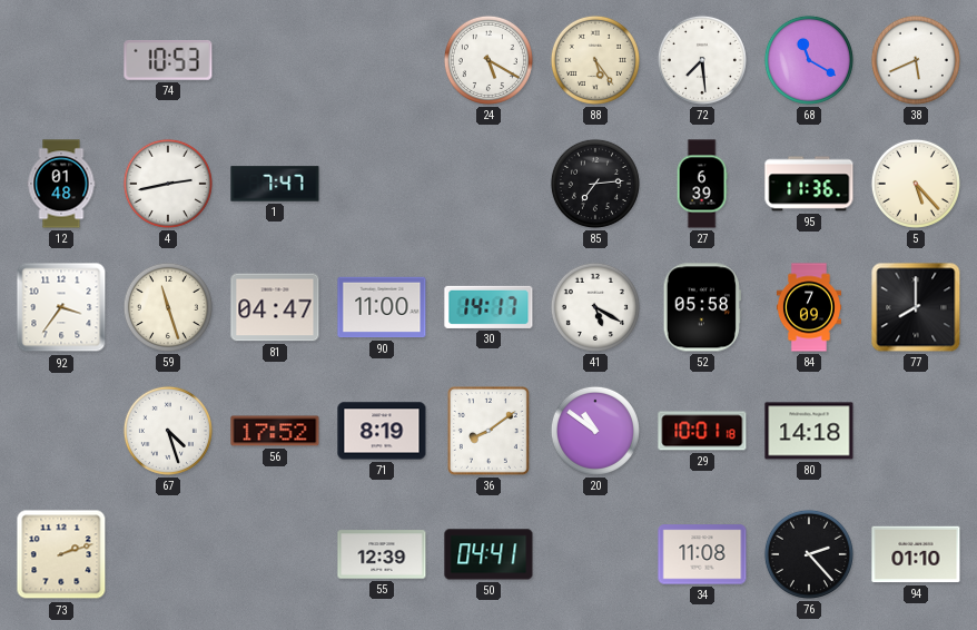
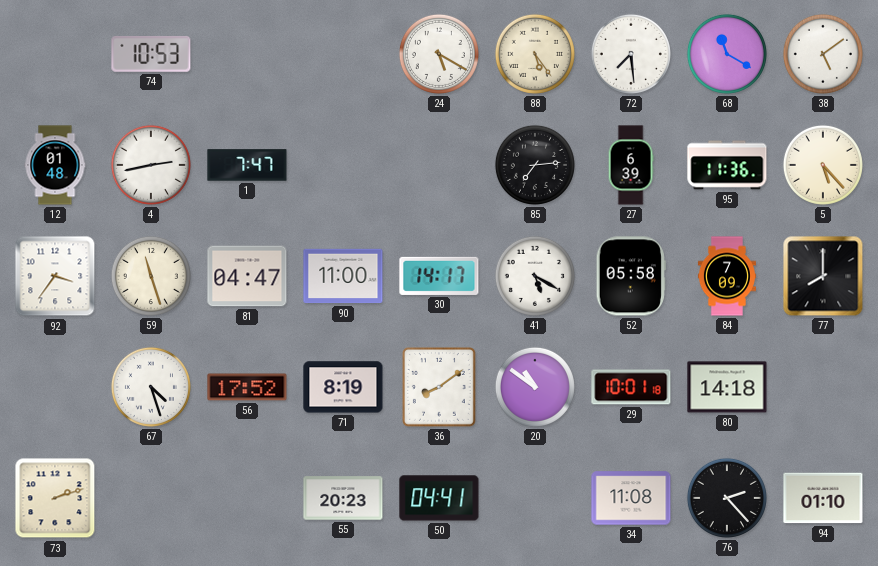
38: 5:41 -> 5:09 (823, 54)
55: 12:39 -> 20:23 (343, 498)
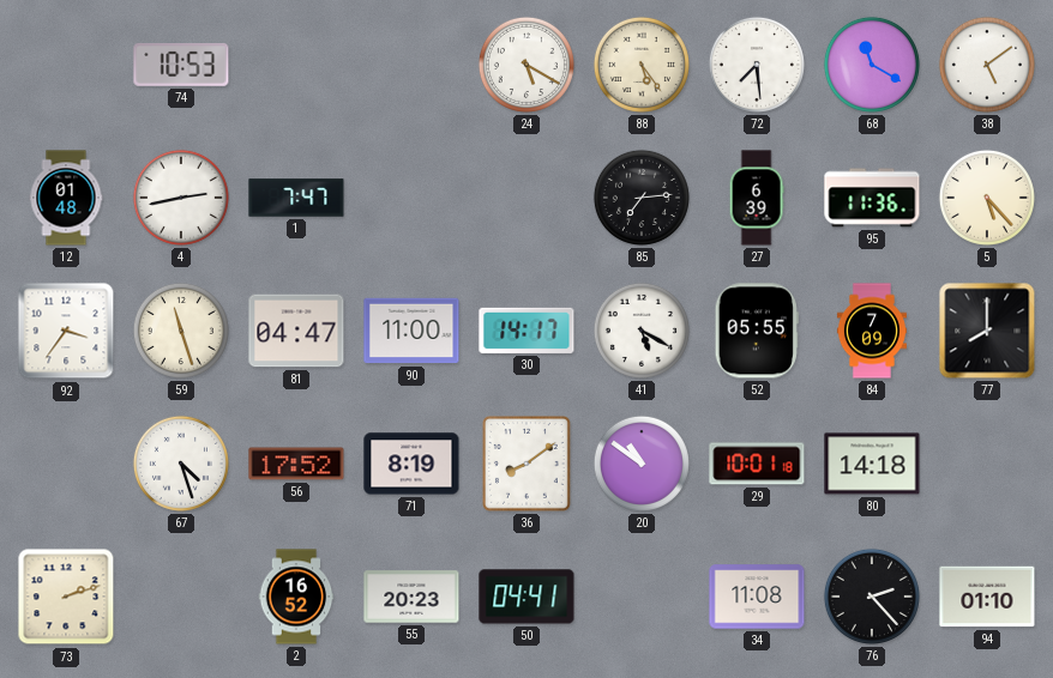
52: 05:58 -> 05:55 (757, 331)
2: none -> 16:52 (296, 597)
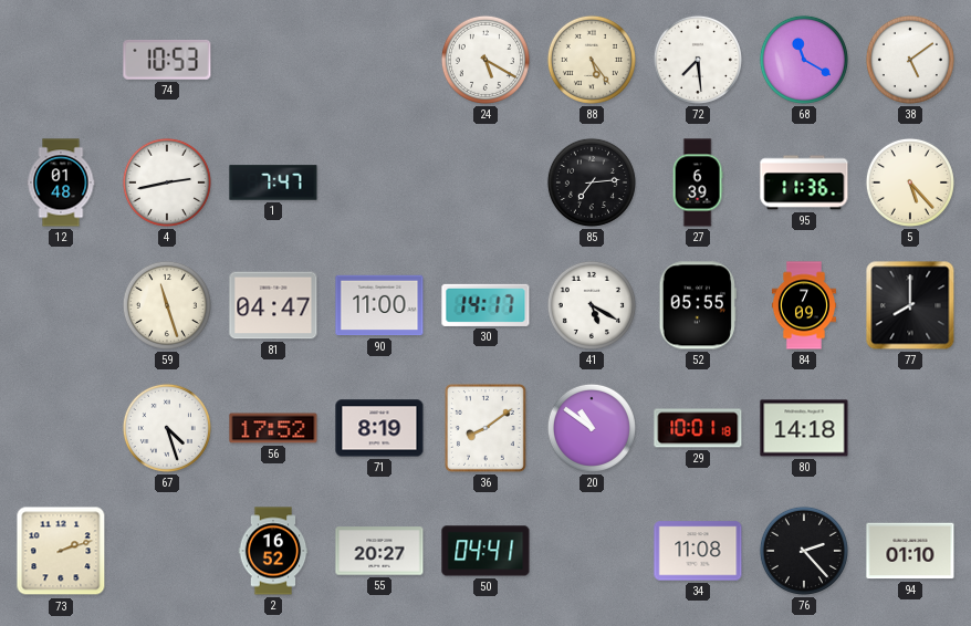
92: 3:36 -> none (66, 331)
55: 20:23 -> 20:27 (379, 551)
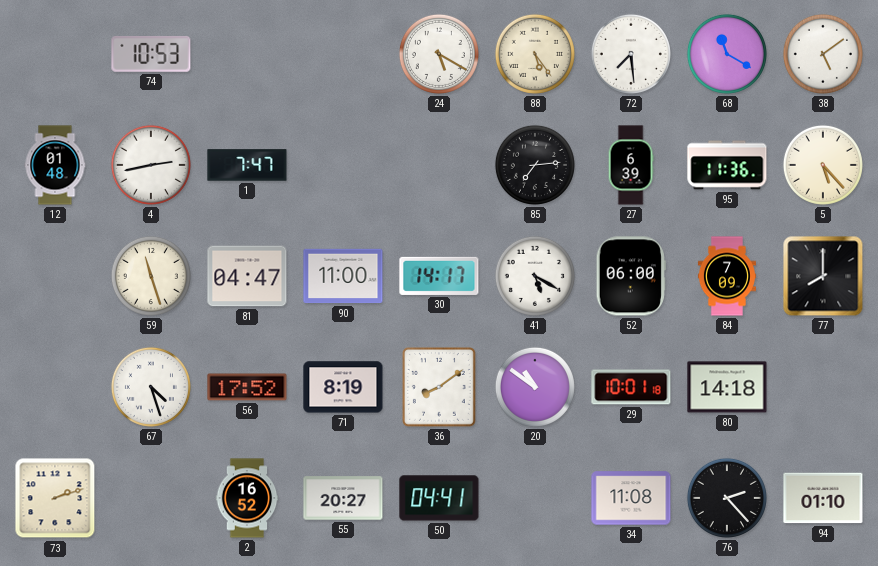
52: 05:55 -> 06:00 (631, 276)
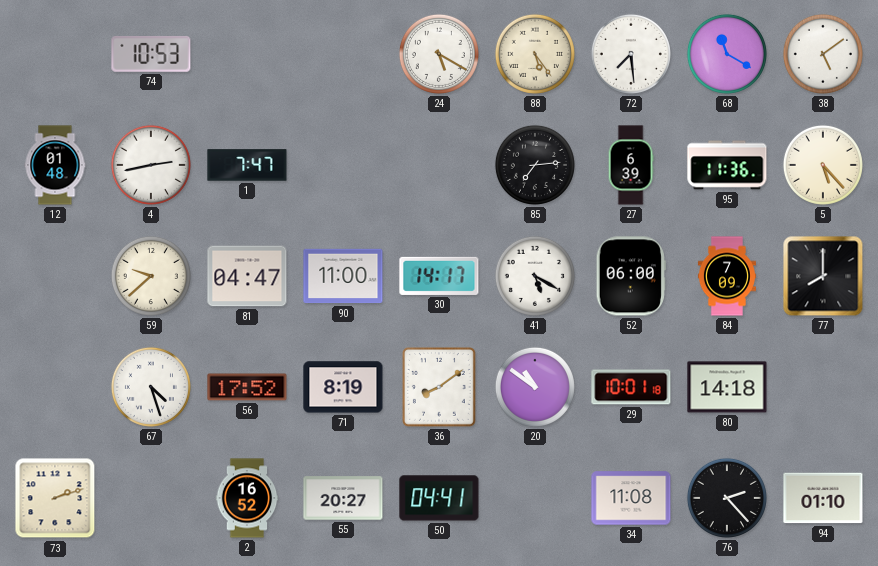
59: 11:27 -> 9:38 (151, 276)
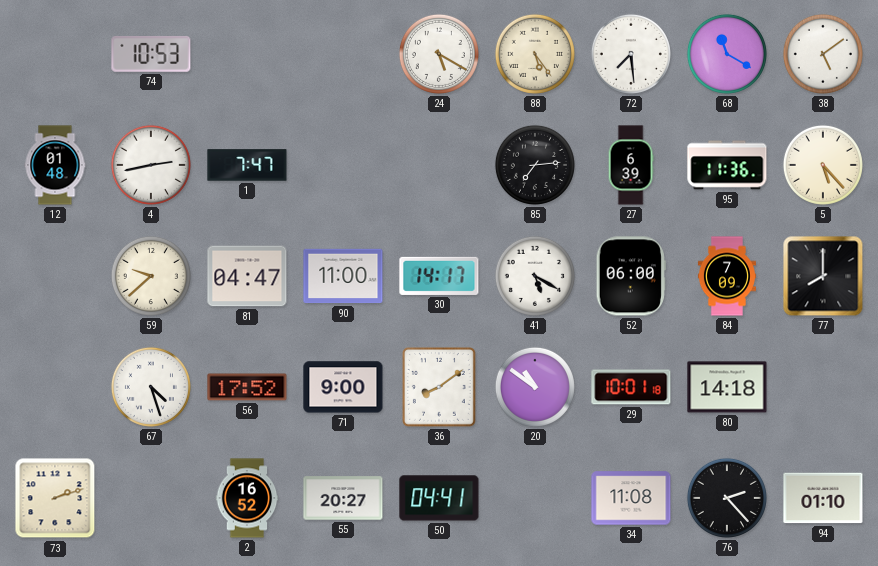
71: 8:19 -> 9:00 (343, 387)
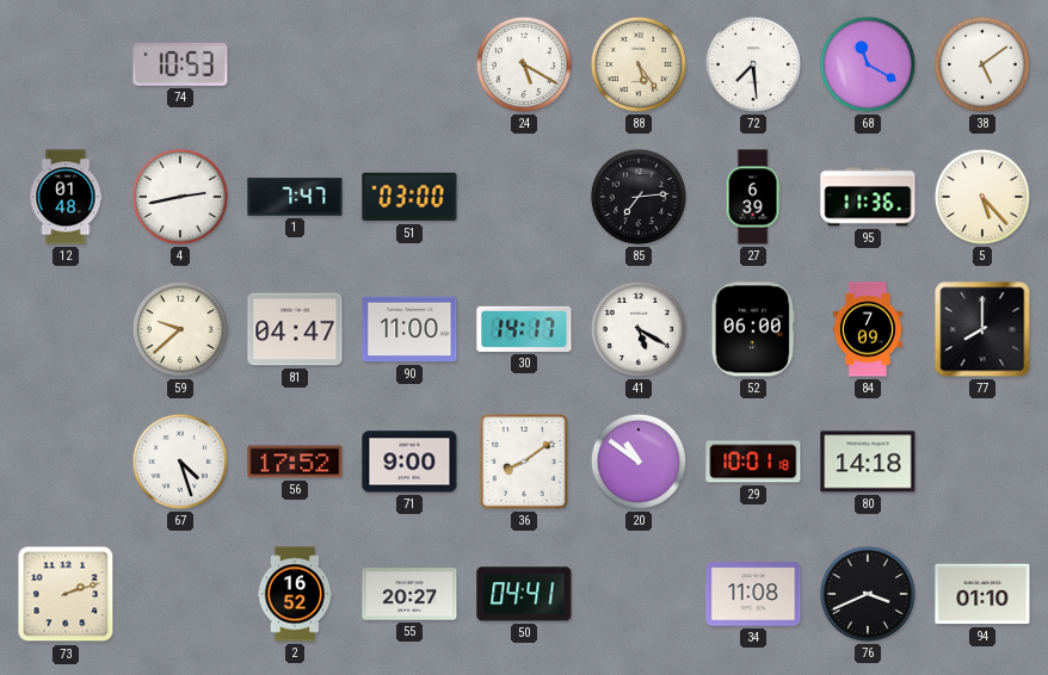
51: none -> 03:00 (409, 197)
76: 2:23 -> 3:41 (868, 594)
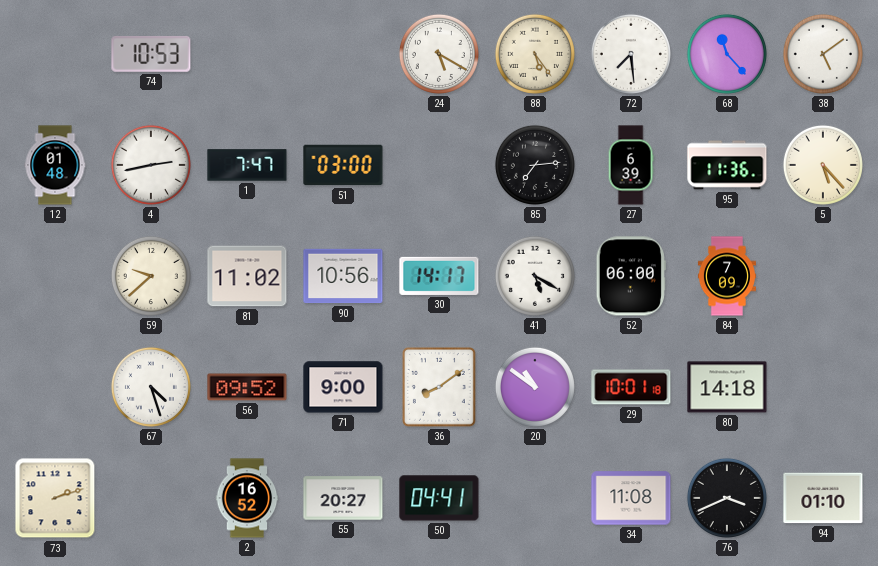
68: 11:20 -> 11:23 (727, 54)
81: 04:47 -> 11:02 (247, 276)
90: 11:00 -> 10:56 (343, 276)
77: 8:00 -> none (982, 329)
56: 17:52 -> 09:52 (247, 387)
